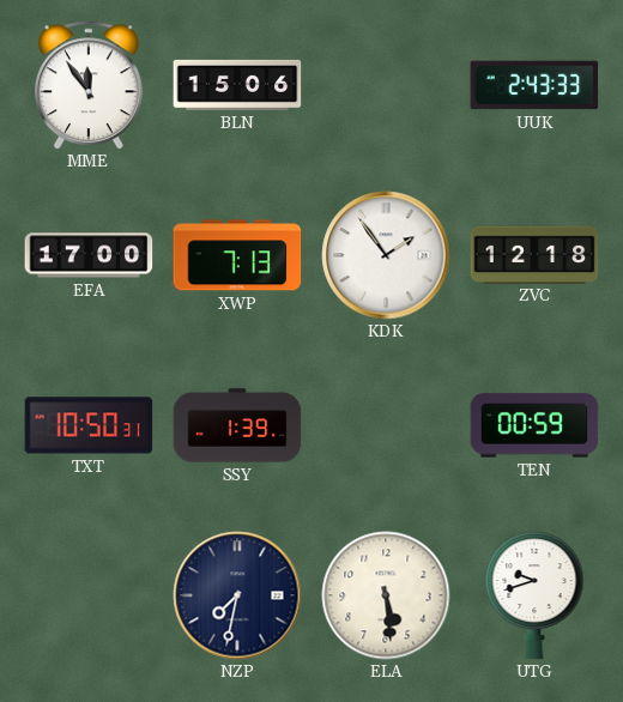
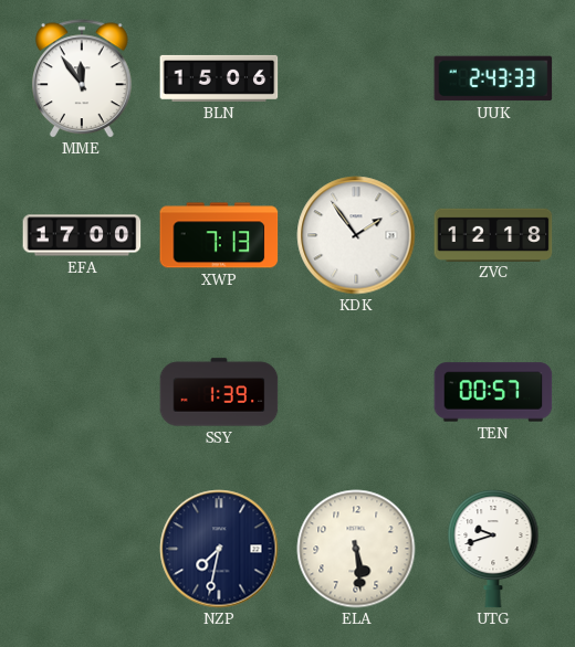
TXT: 10:50 -> none (89, 425)
TEN: 00:59 -> 00:57 (493, 392)
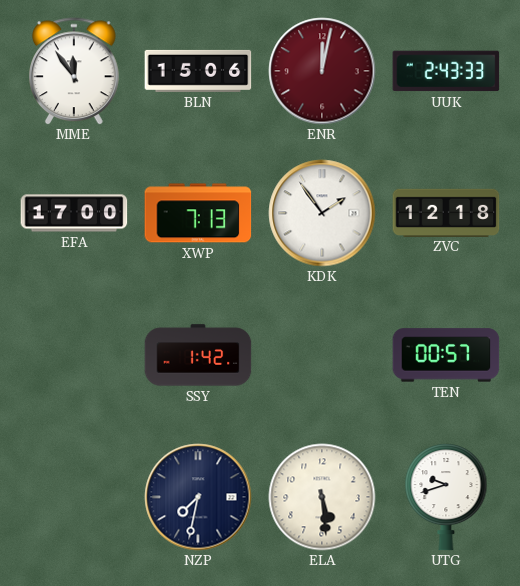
ENR: none -> 12:02 (322, 71)
SSY: 1:39 -> 1:42 (198, 355)
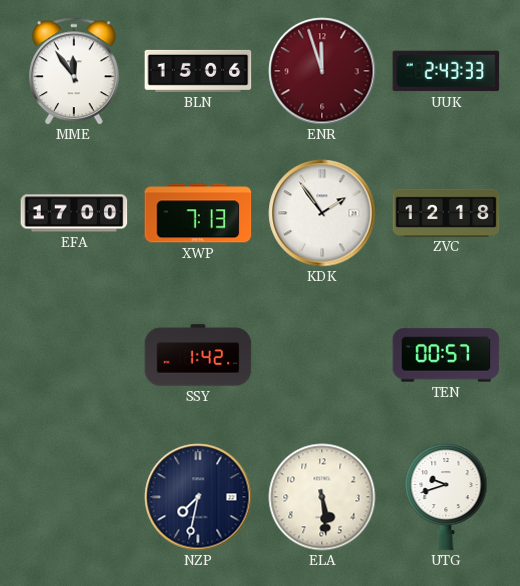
ENR: 12:02 -> 11:57 (322, 71)
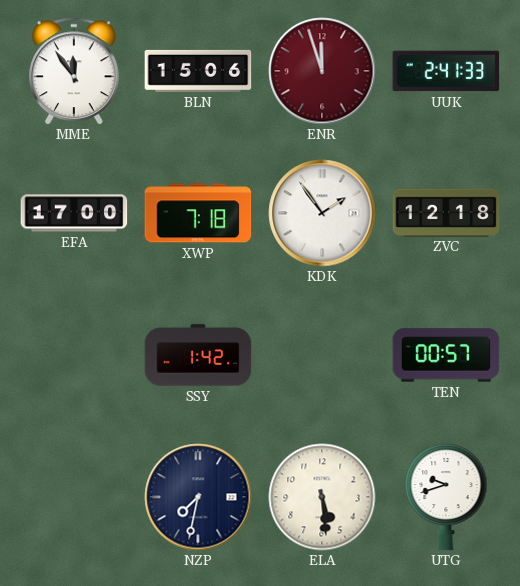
UUK: 2:43 -> 2:41 (446, 71)
XWP: 7:13 -> 7:18 (198, 213)
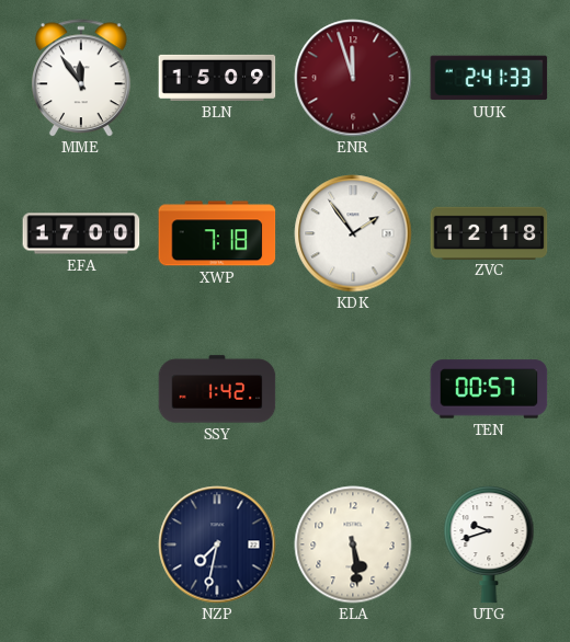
BLN: 15:06 -> 15:09 (217, 78)
